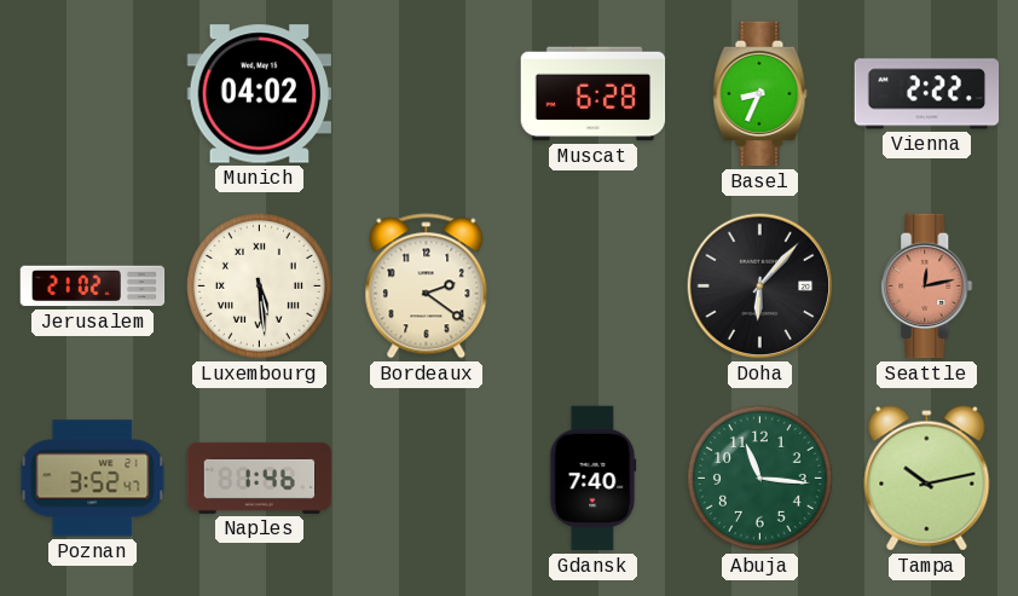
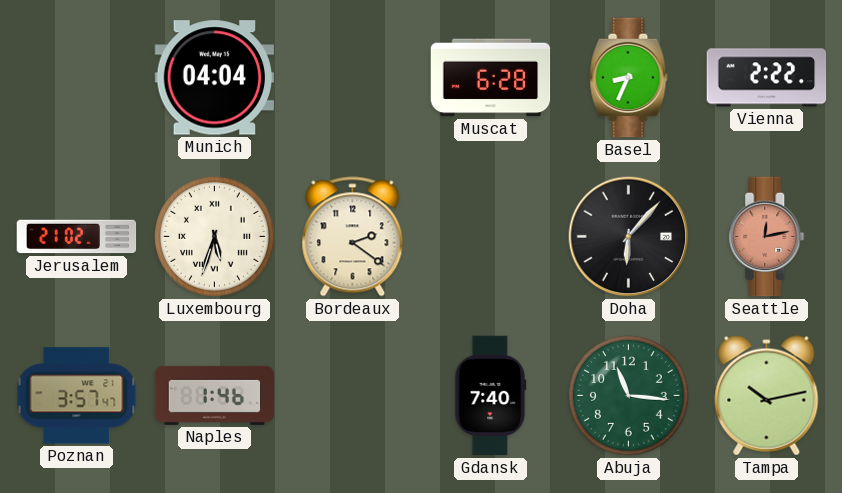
Munich: 04:02 -> 04:04 (215, 78)
Luxembourg: 5:29 -> 5:33 (214, 236)
Poznan: 3:52 -> 3:57 (77, 396)
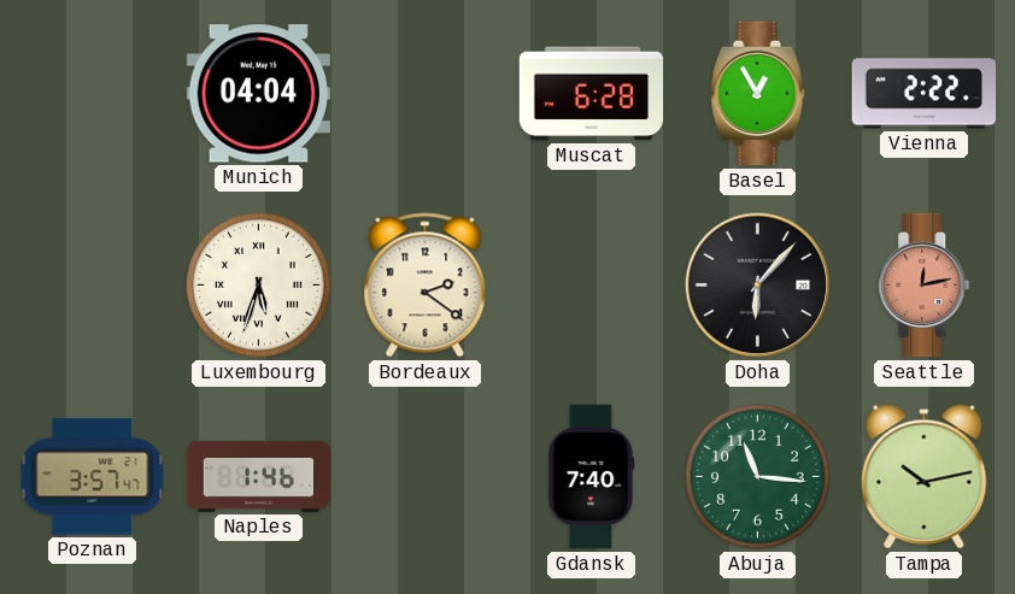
Basel: 8:34 -> 12:55 (758, 94)
Jerusalem: 21:02 -> none (77, 237)
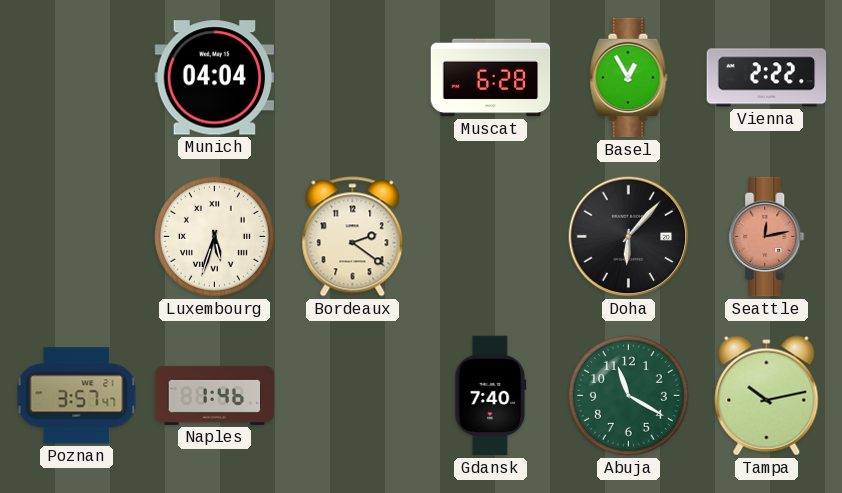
Abuja: 11:16 -> 11:20 (628, 395)
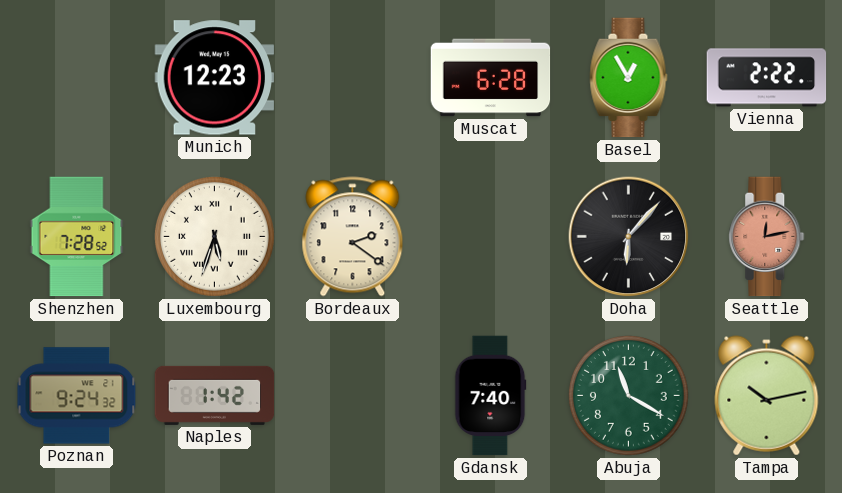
Munich: 04:04 -> 12:23 (215, 78)
Shenzhen: none -> 7:28 (77, 237)
Poznan: 3:57 -> 9:24 (77, 396)
Naples: 1:46 -> 1:42 (215, 395)
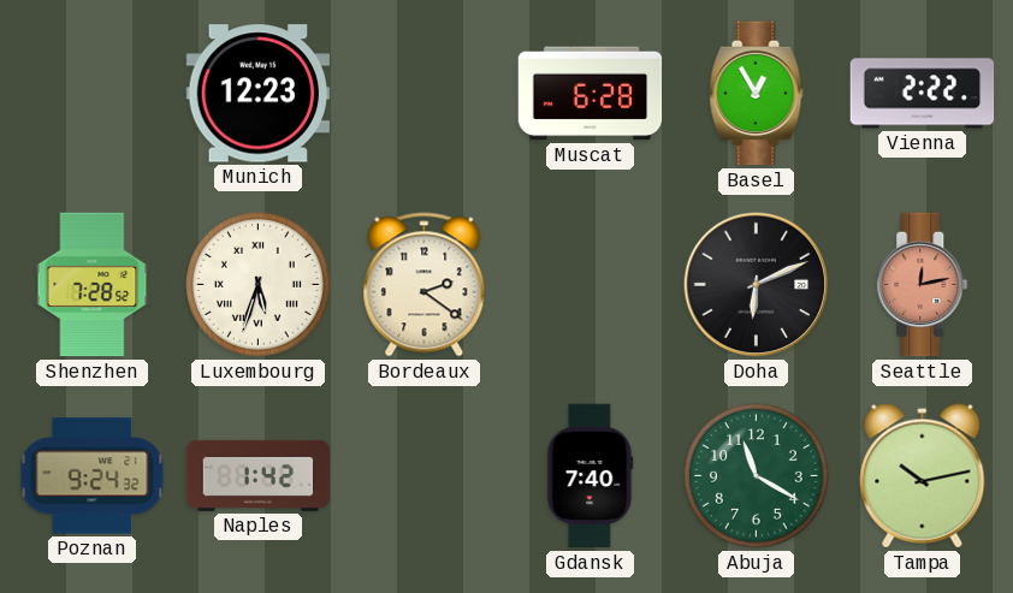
Doha: 6:07 -> 6:11 (757, 285)
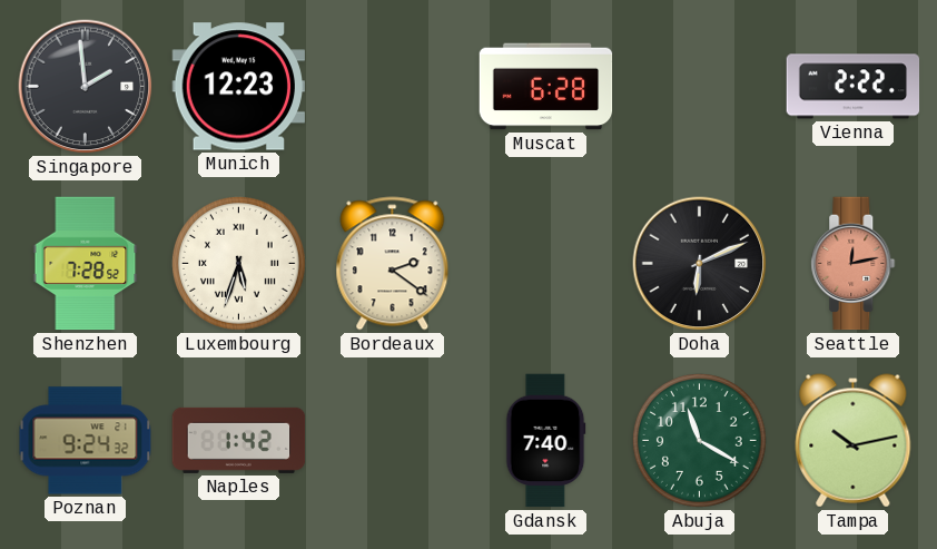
Singapore: none -> 1:59 (86, 87)
Basel: 12:55 -> none (757, 94)
